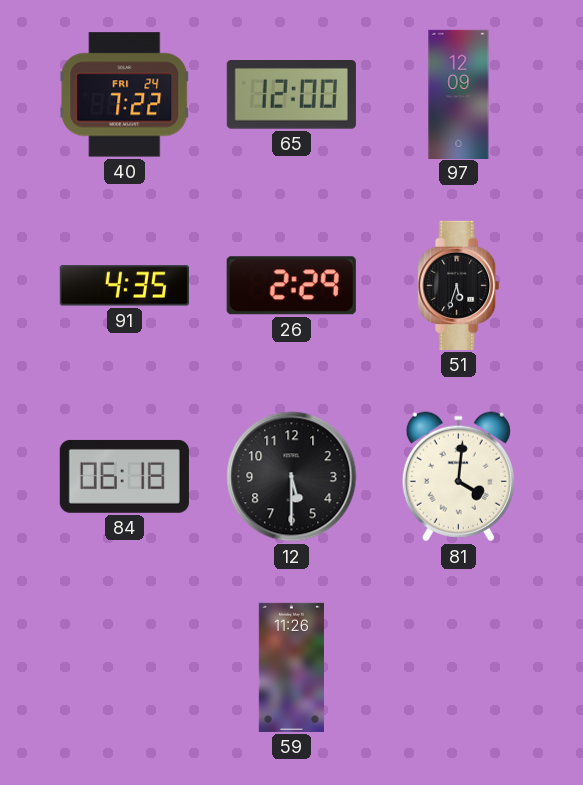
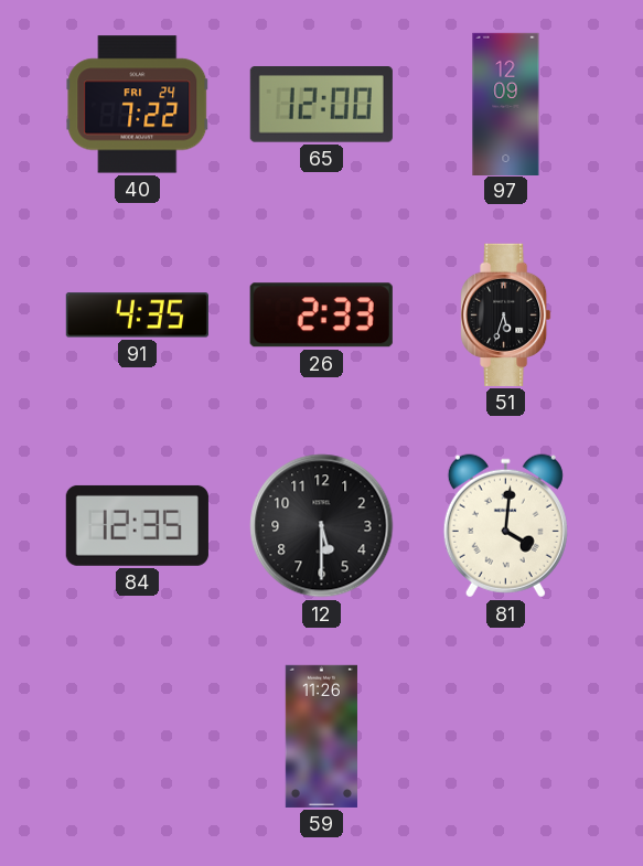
26: 2:29 -> 2:33 (321, 316)
84: 06:18 -> 12:35 (137, 525)
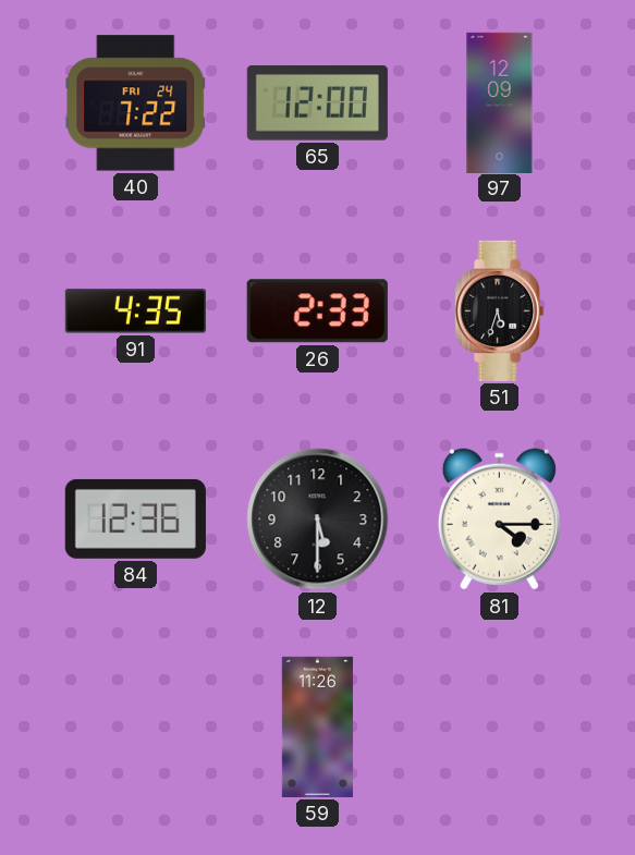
84: 12:35 -> 12:36 (135, 518)
81: 4:01 -> 4:15 (499, 520)
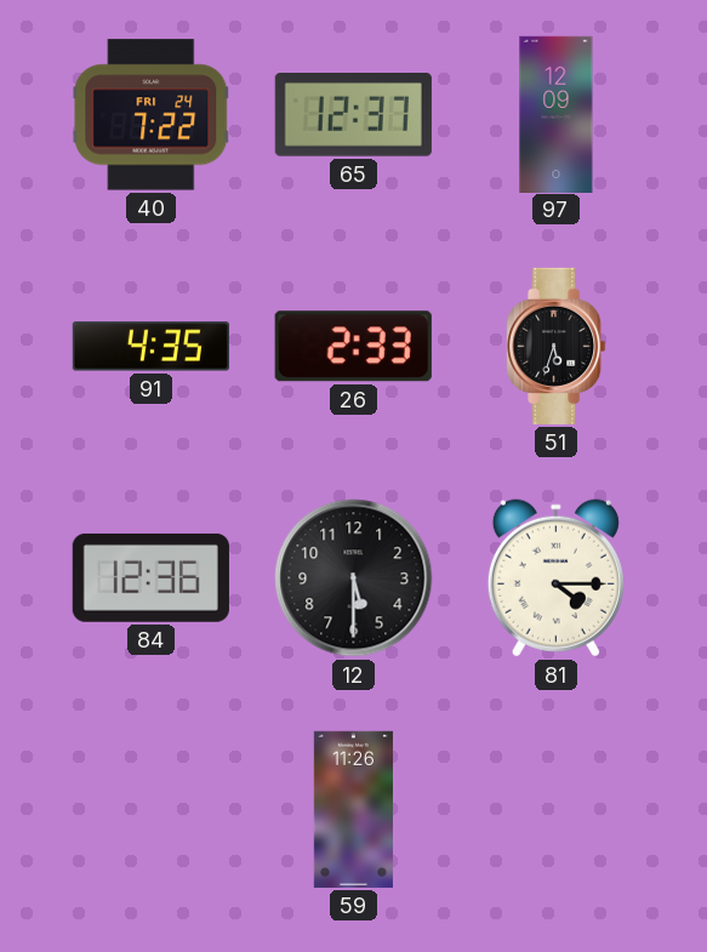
65: 12:00 -> 12:37 (353, 115)
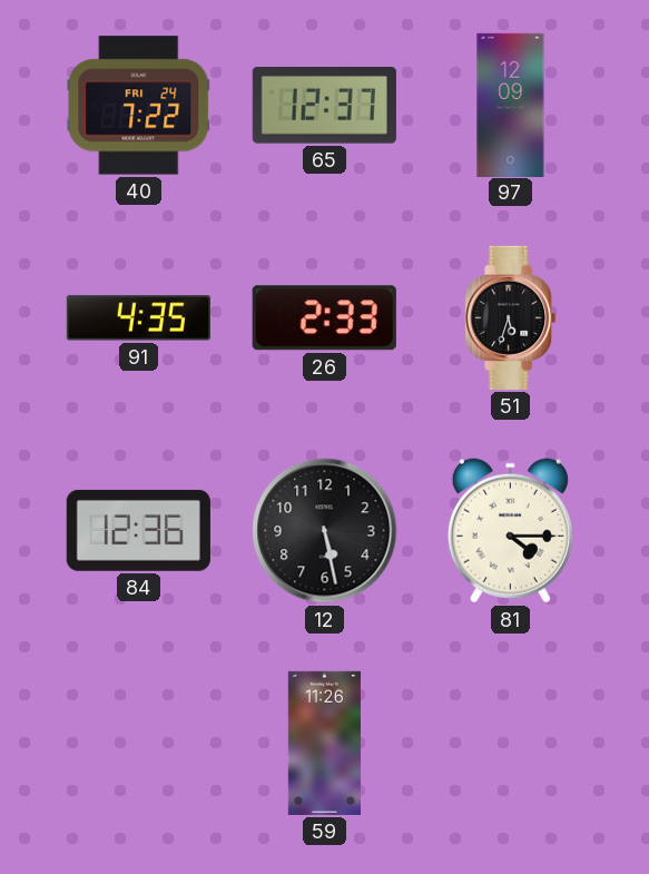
12: 5:30 -> 5:28 (325, 531)
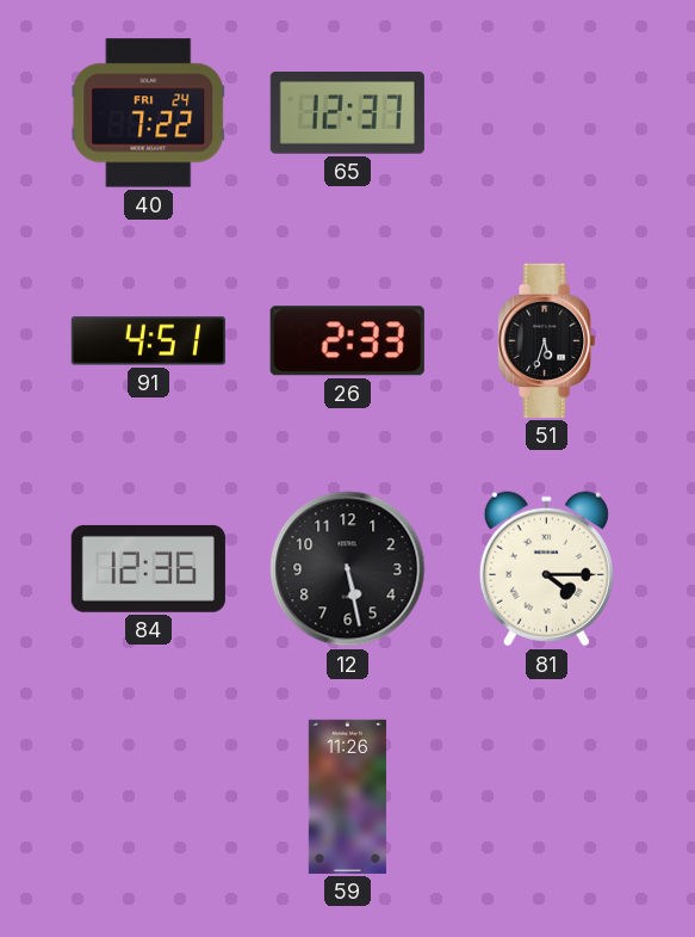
97: 12:09 -> none (511, 105)
91: 4:35 -> 4:51 (148, 341)
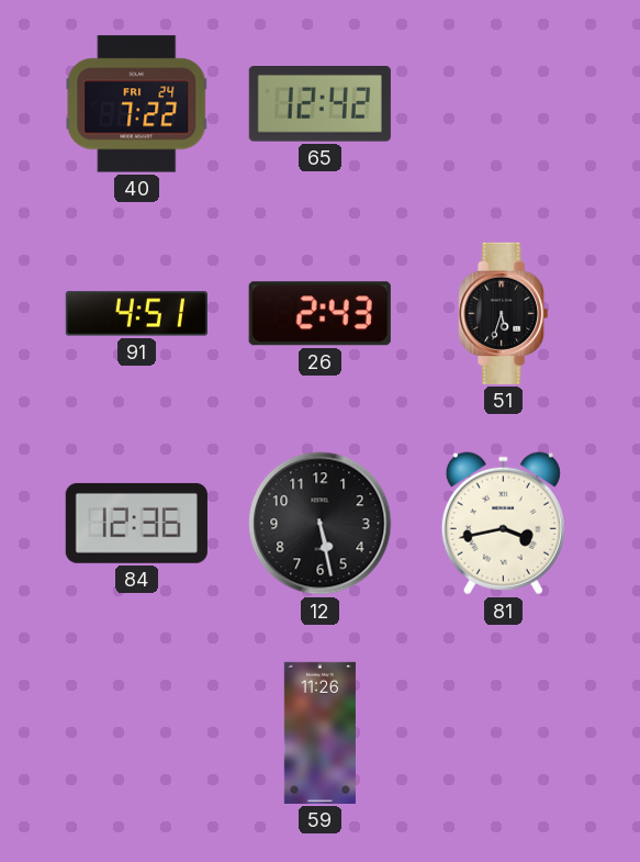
65: 12:37 -> 12:42 (319, 104)
26: 2:33 -> 2:43 (319, 314)
81: 4:15 -> 3:43 (503, 524)
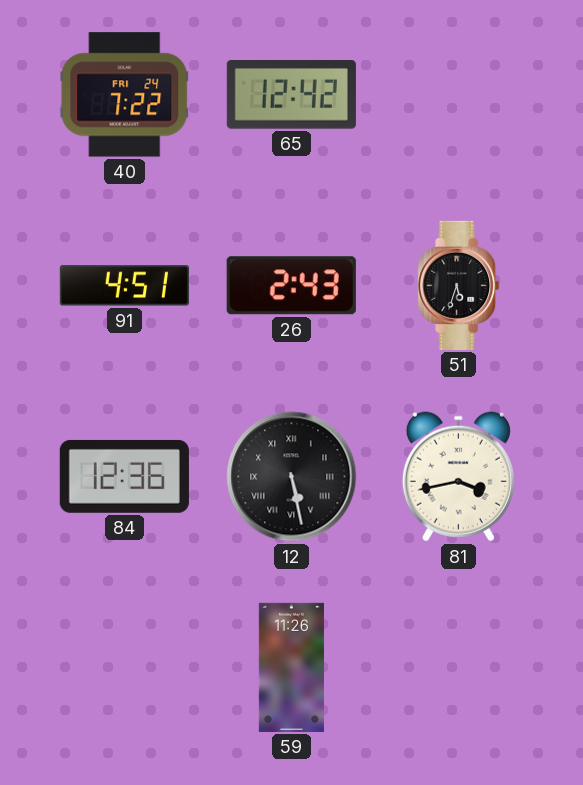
12 numerals: Arabic -> Roman (292, 477)
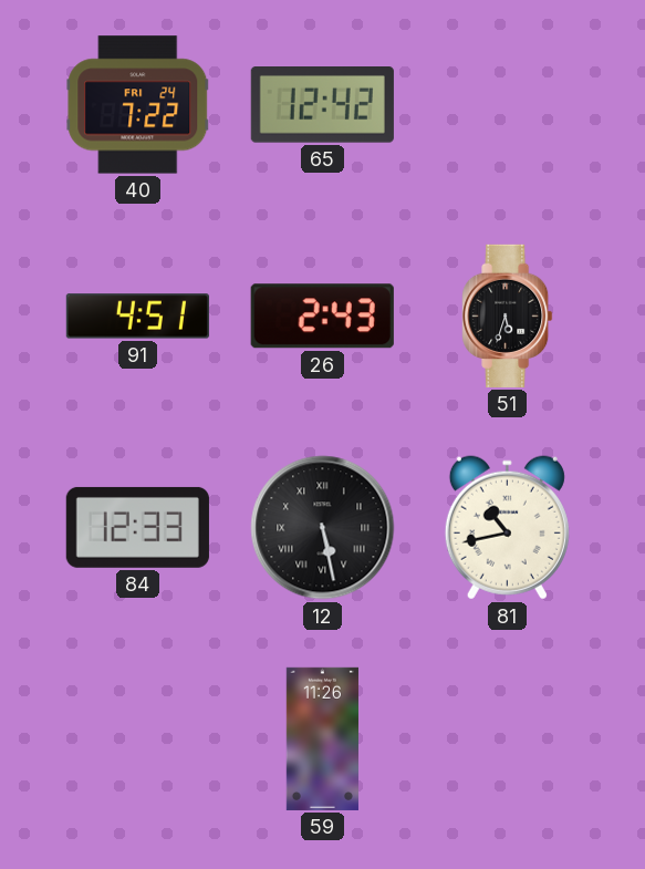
84: 12:36 -> 12:33 (137, 527)
81: 3:43 -> 10:43 (507, 528)
